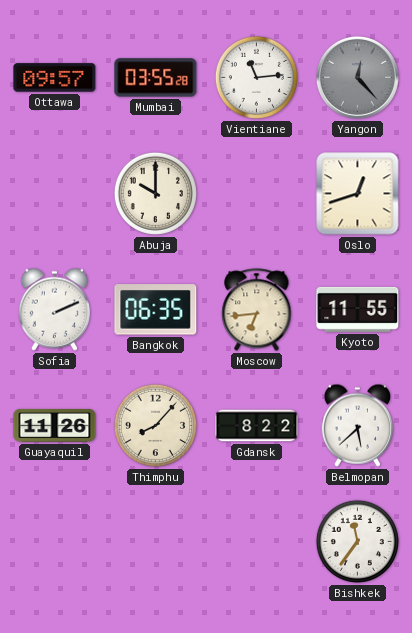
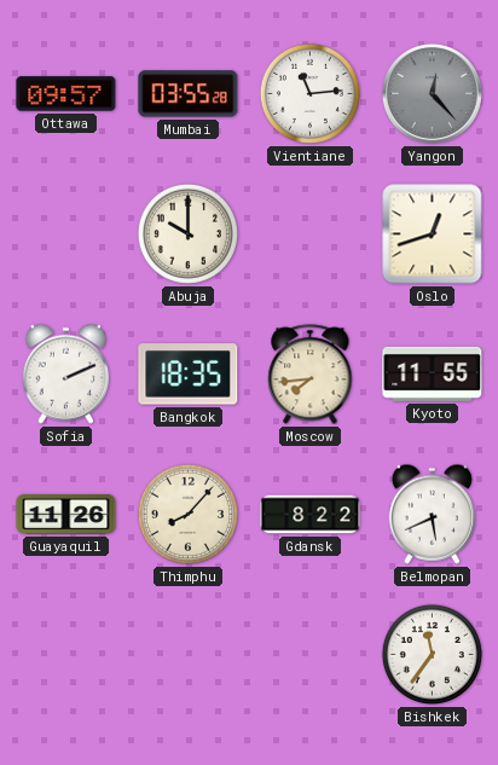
Bangkok: 06:35 -> 18:35 (189, 375)
Moscow: 6:44 -> 7:44 (311, 375)
Belmopan: 5:38 -> 5:41 (433, 514)
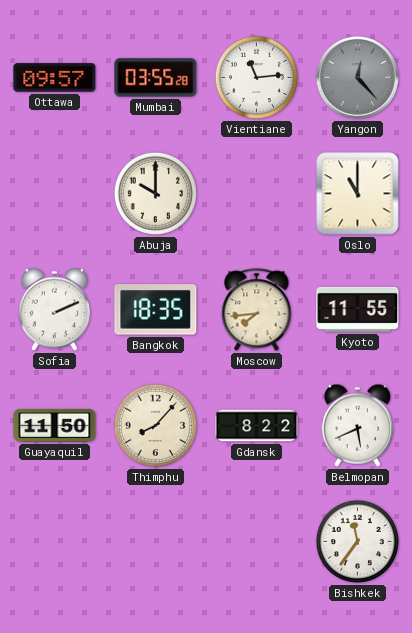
Oslo: 12:42 -> 11:00 (358, 194)
Guayaquil: 11:26 -> 11:50 (55, 425)
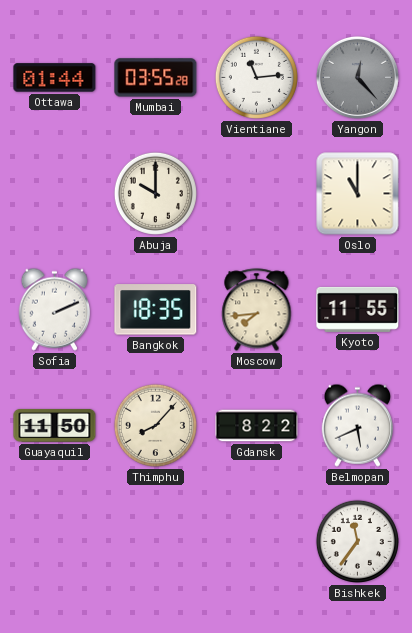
Ottawa: 09:57 -> 01:44 (55, 78)
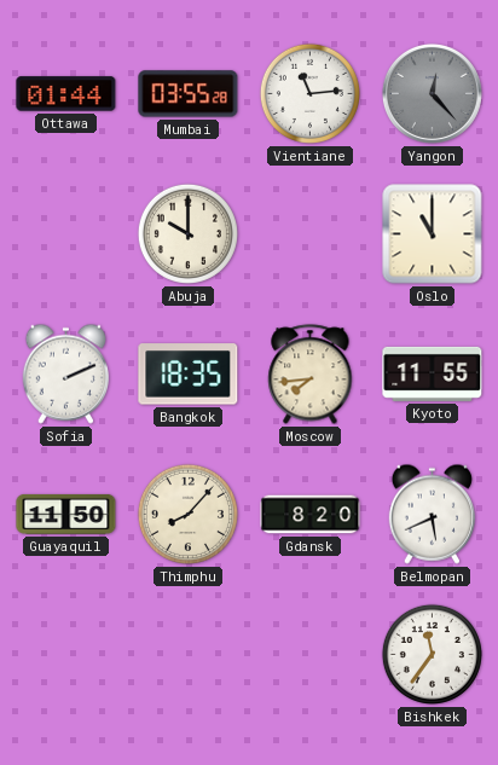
Gdansk: 8:22 -> 8:20 (311, 515)
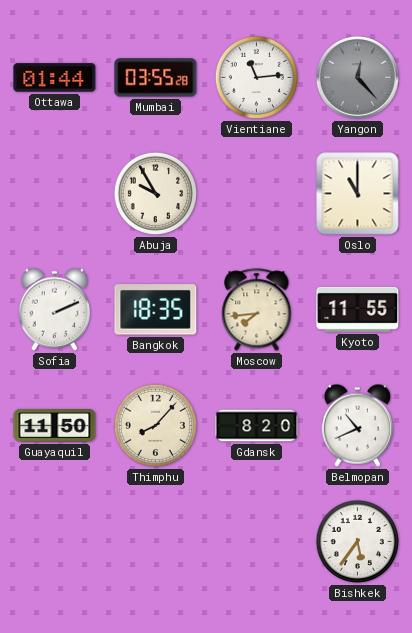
Abuja: 10:00 -> 9:55 (155, 193)
Belmopan: 5:41 -> 10:41 (358, 425)
Bishkek: 11:36 -> 5:36 (357, 541)
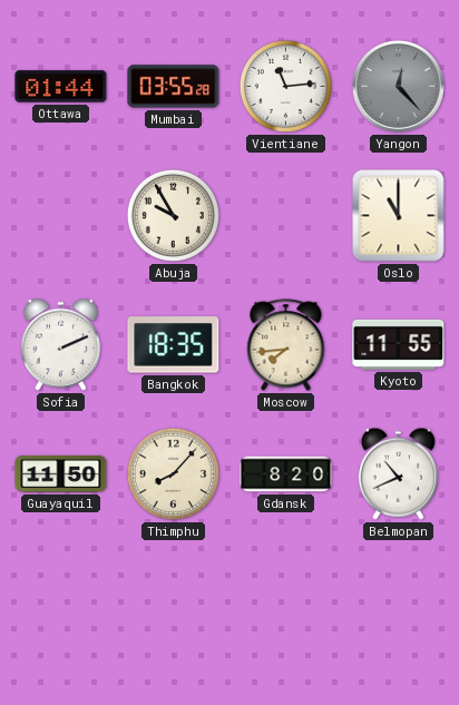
Bishkek: 5:36 -> none (357, 541)
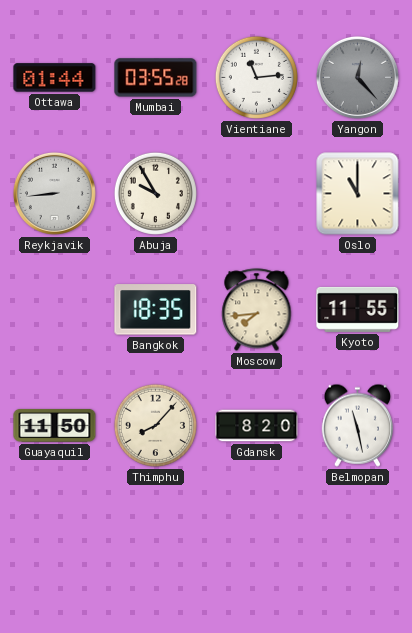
Reykjavik: none -> 8:44 (54, 193)
Sofia: 2:11 -> none (61, 344)
Belmopan: 10:41 -> 11:28 (358, 425)
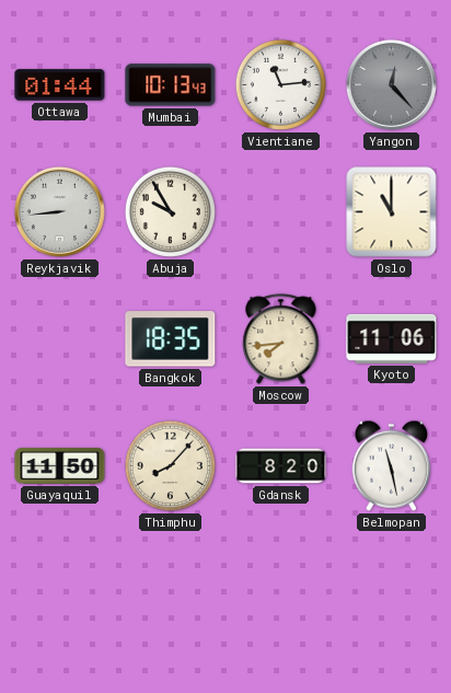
Mumbai: 03:55 -> 10:13 (171, 85)
Kyoto: 11:55 -> 11:06 (392, 338)
